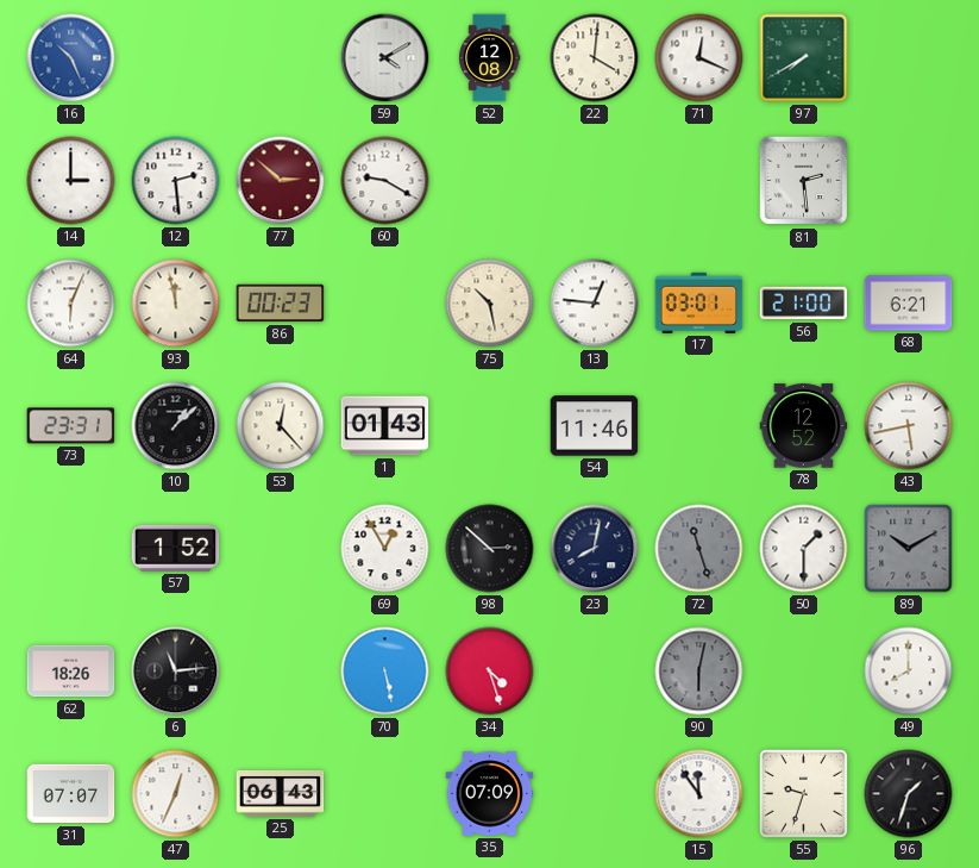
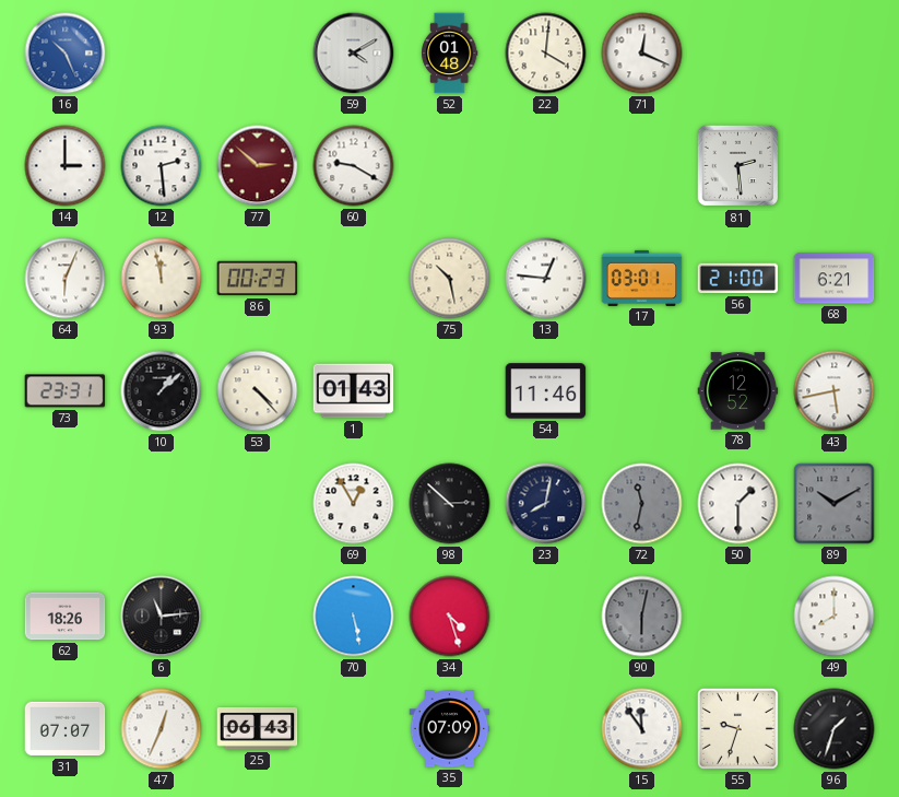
52: 12:08 -> 01:48 (450, 54)
97: 7:40 -> none (804, 58)
53: 12:23 -> 4:23 (258, 391)
57: 1:52 -> none (176, 548)
72: 11:27 -> 11:32 (642, 504)
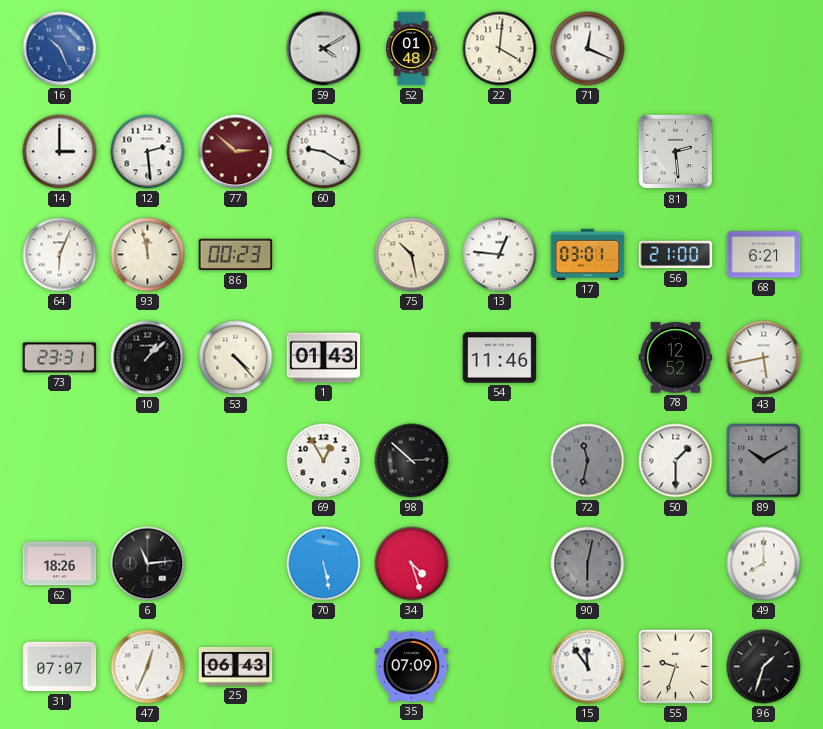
23: 8:02 -> none (546, 504)
